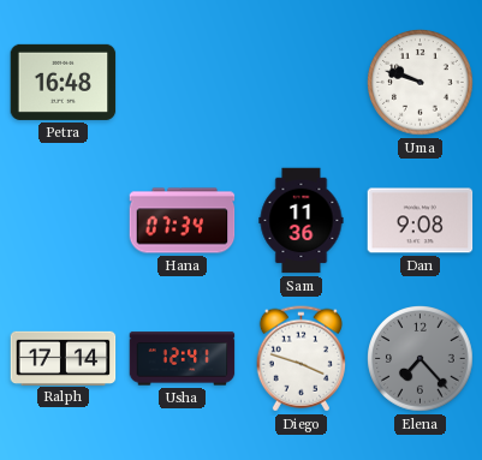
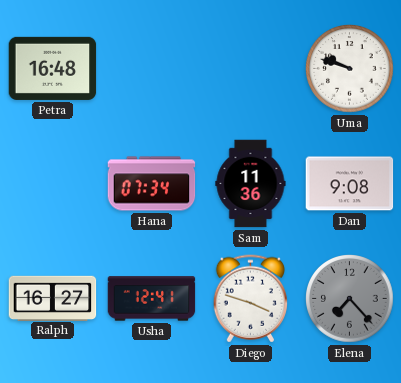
Ralph: 17:14 -> 16:27 (53, 298)
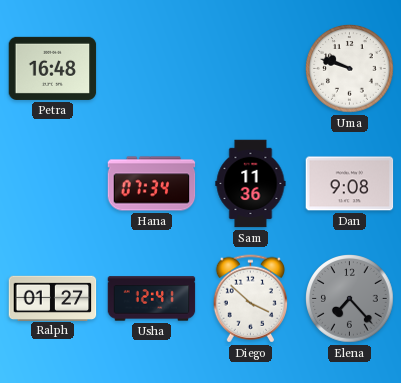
Ralph: 16:27 -> 01:27 (53, 298)
Diego: 3:48 -> 3:52 (250, 299)
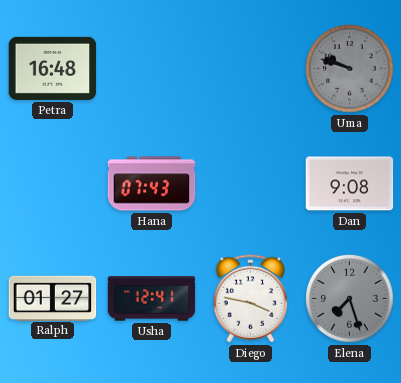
Uma dial: white -> grey (350, 69)
Hana: 07:34 -> 07:43 (152, 184)
Sam: 11:36 -> none (251, 184)
Diego: 3:52 -> 3:47 (250, 299)
Elena: 7:23 -> 7:27 (350, 299)
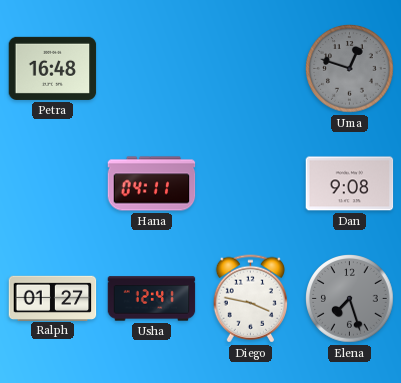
Uma: 9:48 -> 12:48 (350, 69)
Hana: 07:43 -> 04:11 (152, 184)
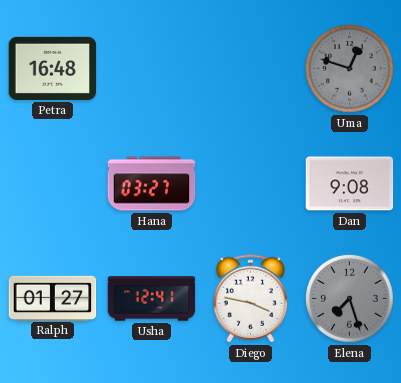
Hana: 04:11 -> 03:27 (152, 184)
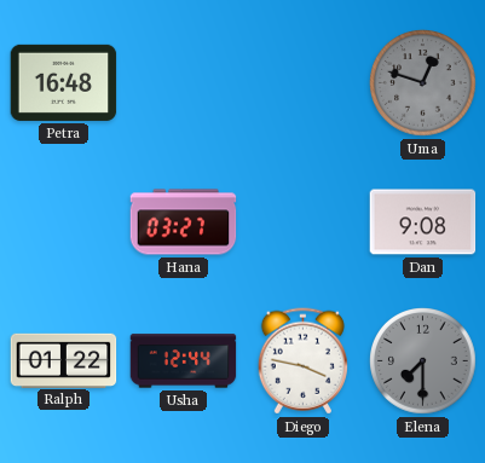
Ralph: 01:27 -> 01:22 (64, 360)
Usha: 12:41 -> 12:44 (184, 361)
Elena: 7:27 -> 7:30 (423, 361)
